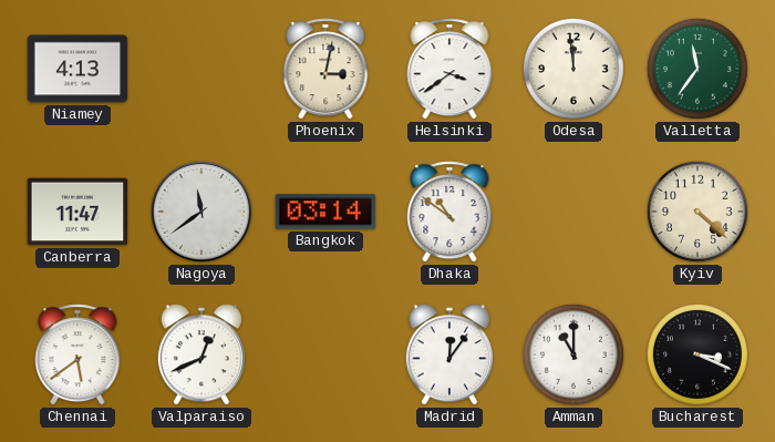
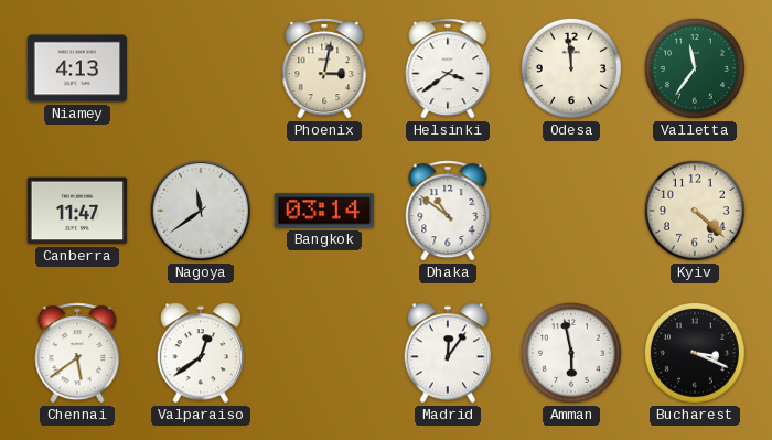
Valparaiso: 12:41 -> 12:39 (201, 353)
Amman: 11:00 -> 5:58 (571, 353)
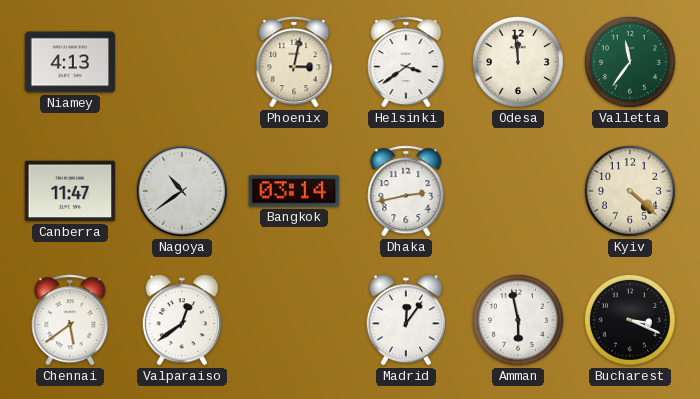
Nagoya: 11:39 -> 10:39 (182, 191)
Dhaka: 10:51 -> 2:43 (406, 191)
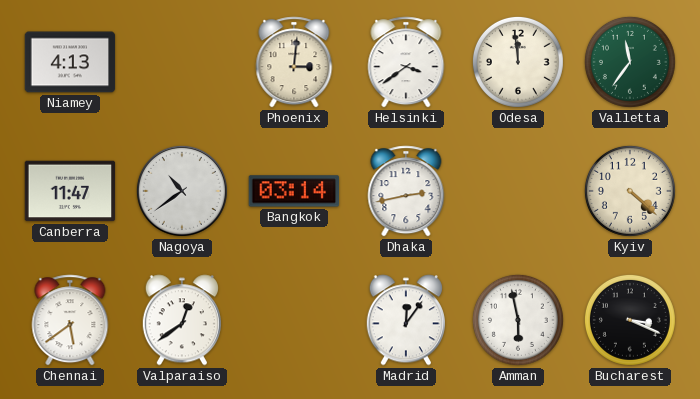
Phoenix: 3:02 -> 3:01 (294, 62)
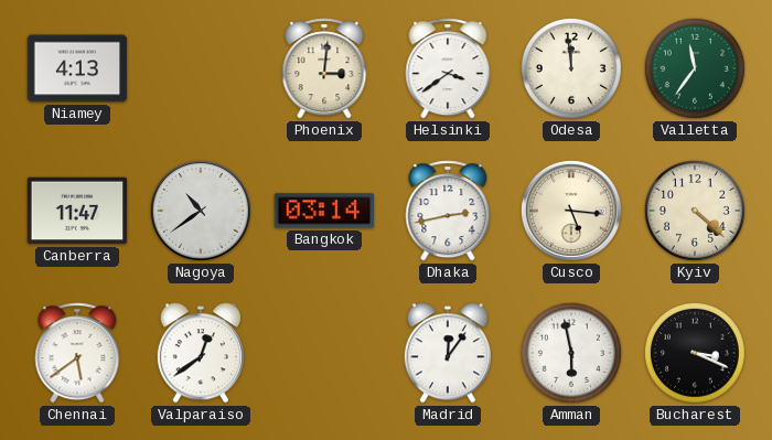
Cusco: none -> 5:16 (571, 211)
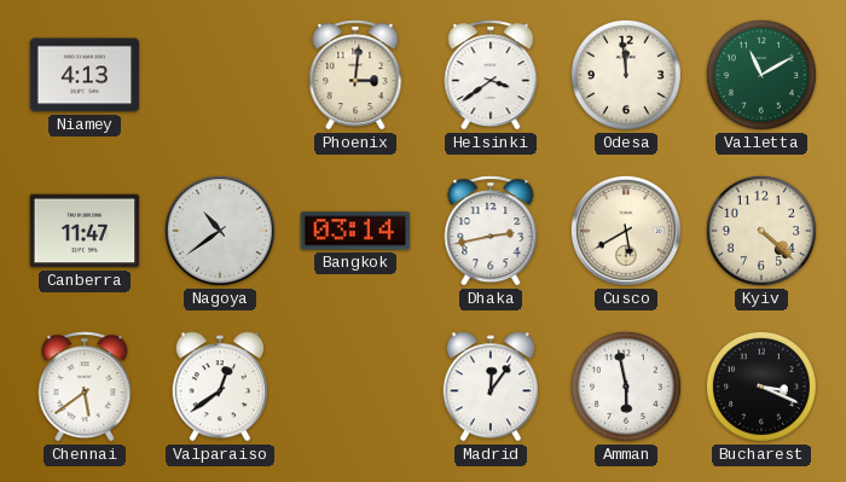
Valletta: 11:36 -> 11:10 (761, 75)
Cusco: 5:16 -> 5:40 (626, 231)
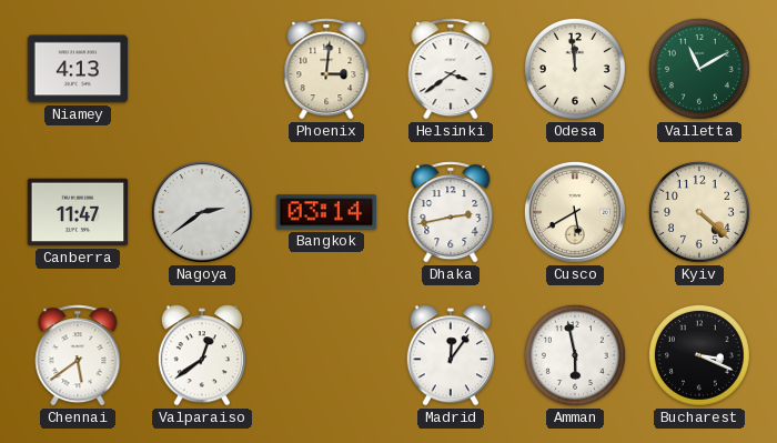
Nagoya: 10:39 -> 2:39 (202, 212)
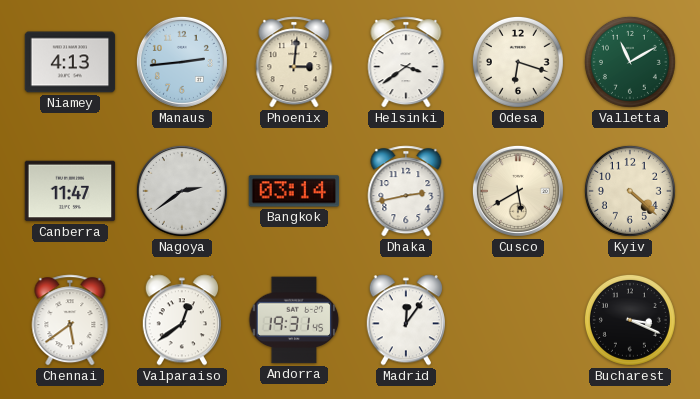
Manaus: none -> 2:44 (182, 62)
Odesa: 11:59 -> 6:18 (518, 62)
Andorra: none -> 19:31 (294, 320)
Amman: 5:58 -> none (575, 355)
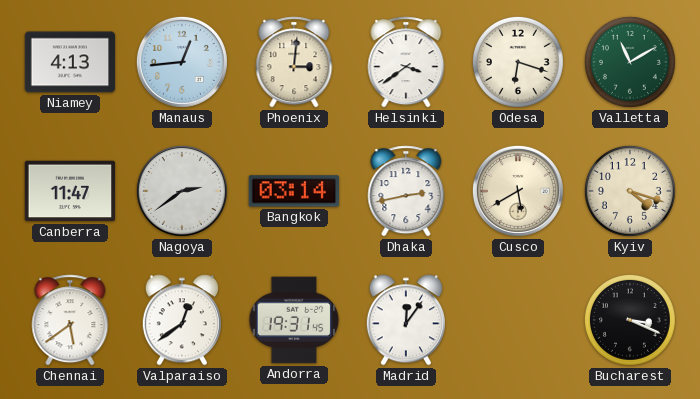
Manaus: 2:44 -> 12:44 (182, 62)
Kyiv: 4:22 -> 4:18 (630, 191)
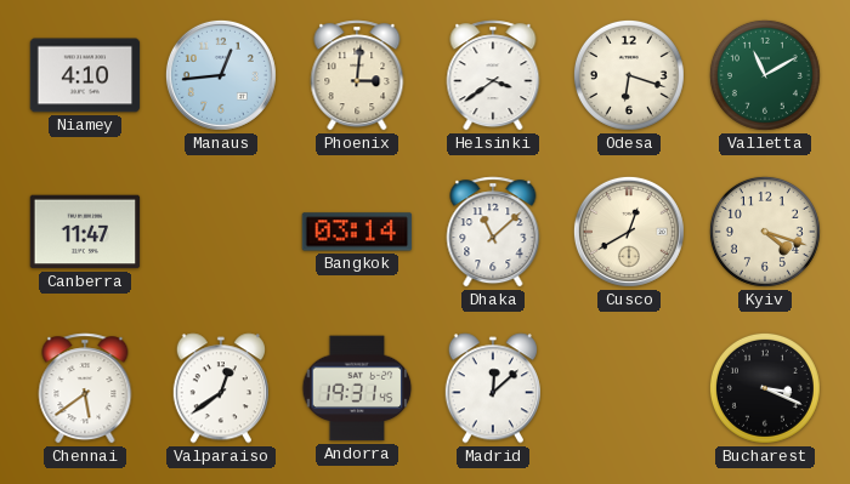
Niamey: 4:13 -> 4:10 (85, 75)
Nagoya: 2:39 -> none (182, 191)
Dhaka: 2:43 -> 11:08 (493, 232)
Cusco: 5:40 -> 12:40 (629, 232)
Madrid: 12:06 -> 12:08 (493, 388)
